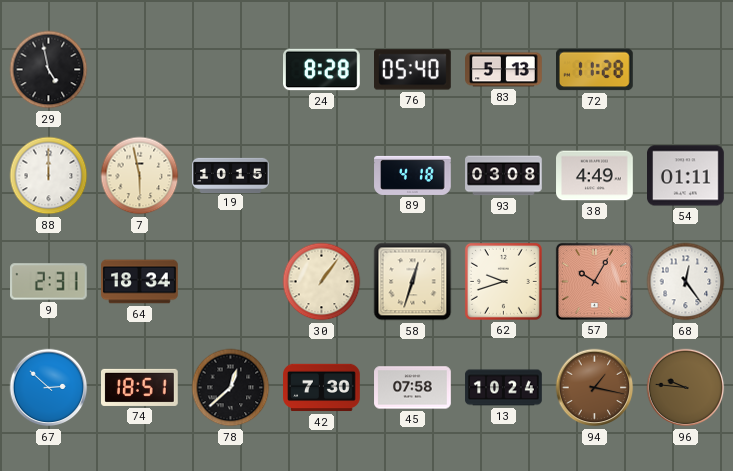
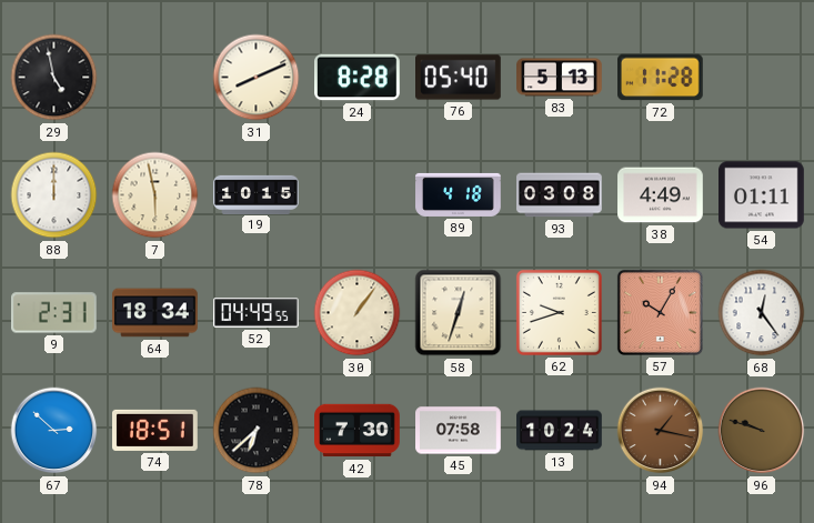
31: none -> 8:11 (257, 78)
52: none -> 04:49 (257, 313)
78: 12:38 -> 6:38 (257, 431)
96: 9:46 -> 9:48 (762, 431)
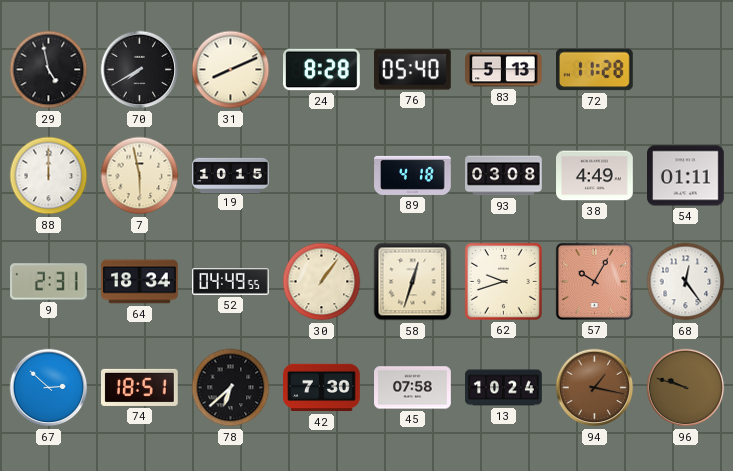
70: none -> 7:40 (140, 70)
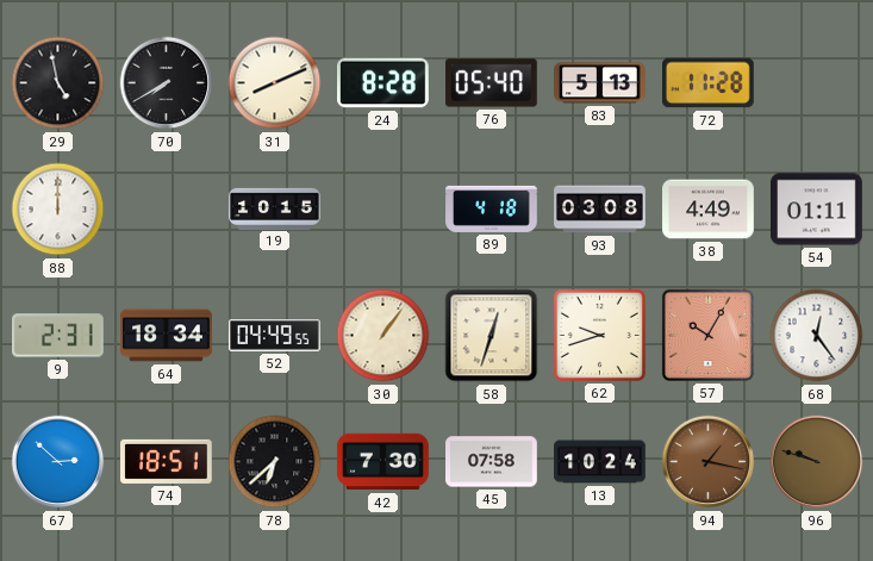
7: 5:58 -> none (140, 176)
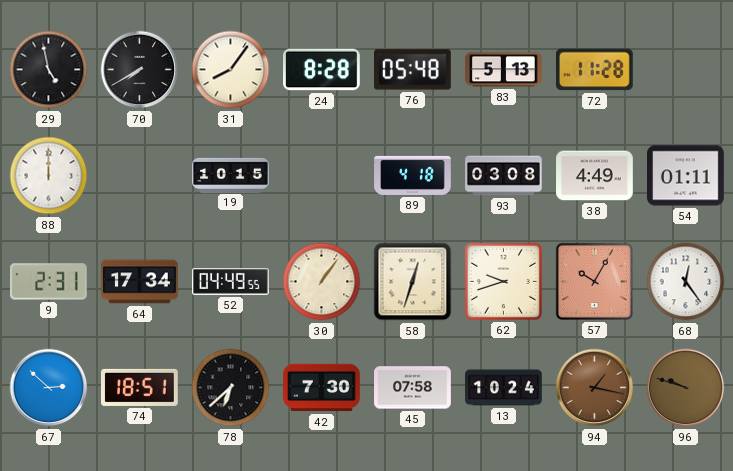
31: 8:11 -> 8:06 (231, 70)
76: 05:40 -> 05:48 (413, 70)
64: 18:34 -> 17:34 (140, 282)
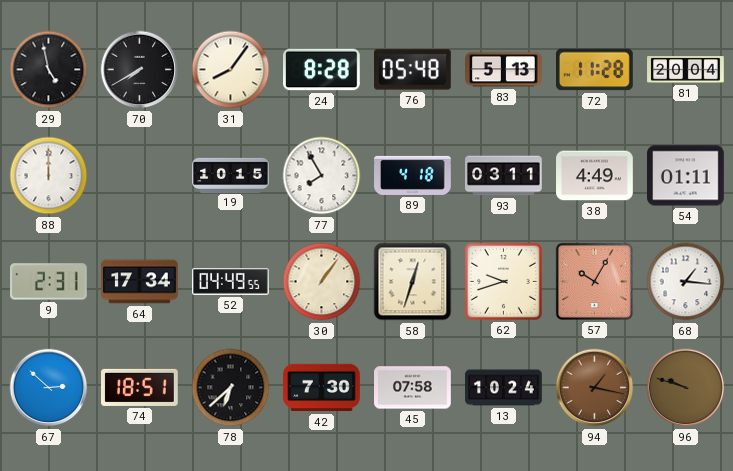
81: none -> 20:04 (686, 70)
77: none -> 7:55 (322, 176)
93: 03:08 -> 03:11 (504, 176)
68: 12:24 -> 1:16 (686, 282)
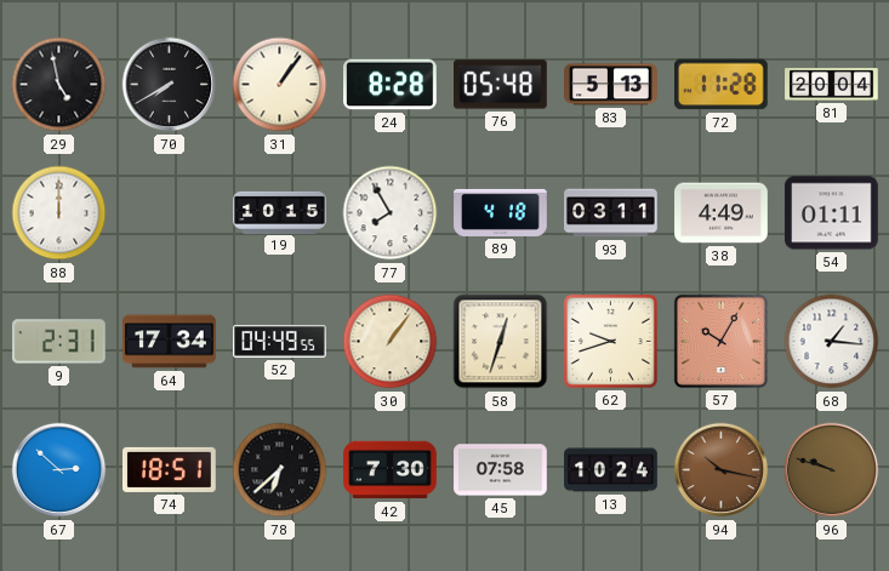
31: 8:06 -> 1:06 (280, 85)
94: 1:17 -> 10:17 (722, 470)
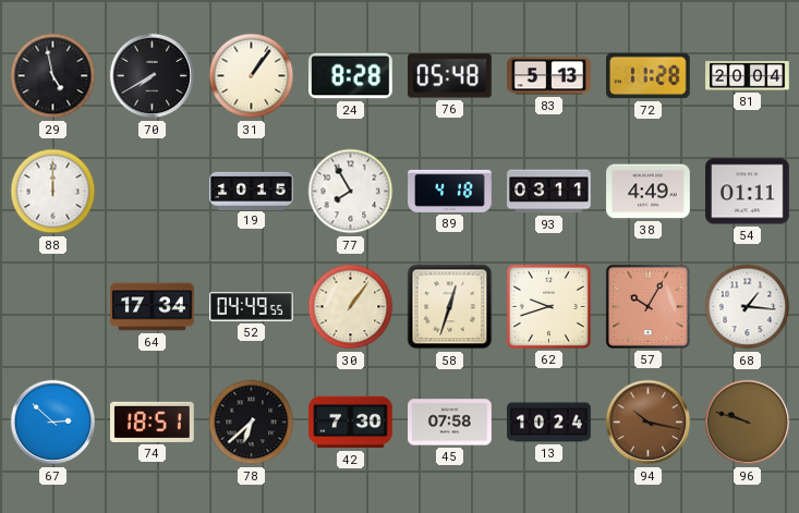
9: 2:31 -> none (59, 342)
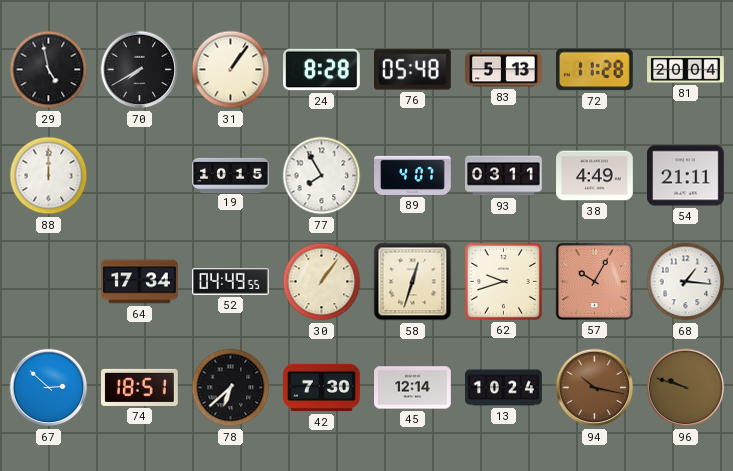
89: 4:18 -> 4:07 (413, 175)
54: 01:11 -> 21:11 (686, 176)
45: 07:58 -> 12:14 (413, 388)
